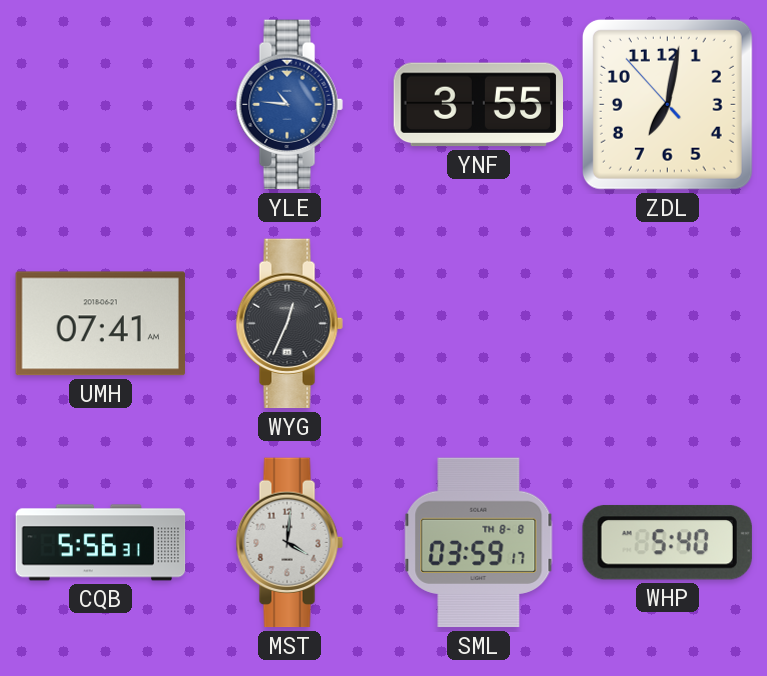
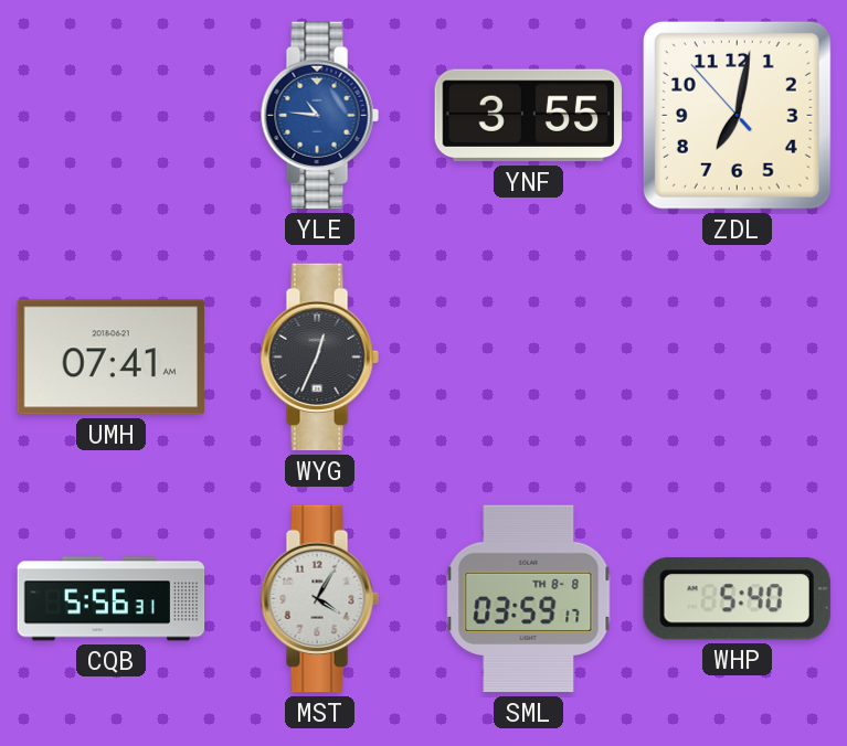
MST: 4:01 -> 4:05 (319, 599)
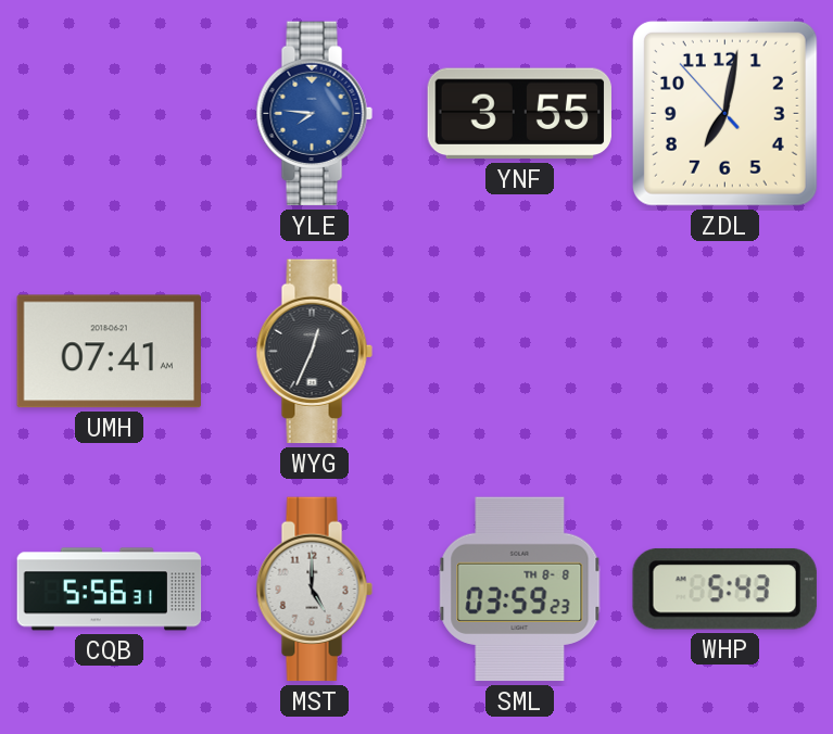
YLE: 10:46 -> 7:46 (314, 114)
MST: 4:05 -> 5:00 (314, 590)
SML: 03:59:17 -> 03:59:23 (520, 590)
WHP: 5:40 -> 5:43 (724, 589)
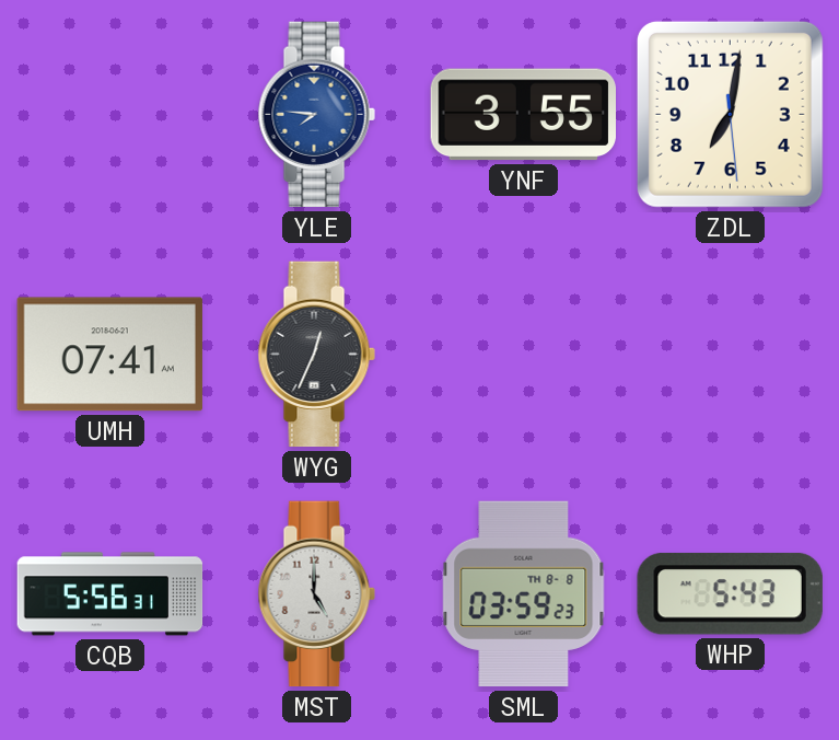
ZDL: 7:01:53 -> 7:01:29 (730, 114)
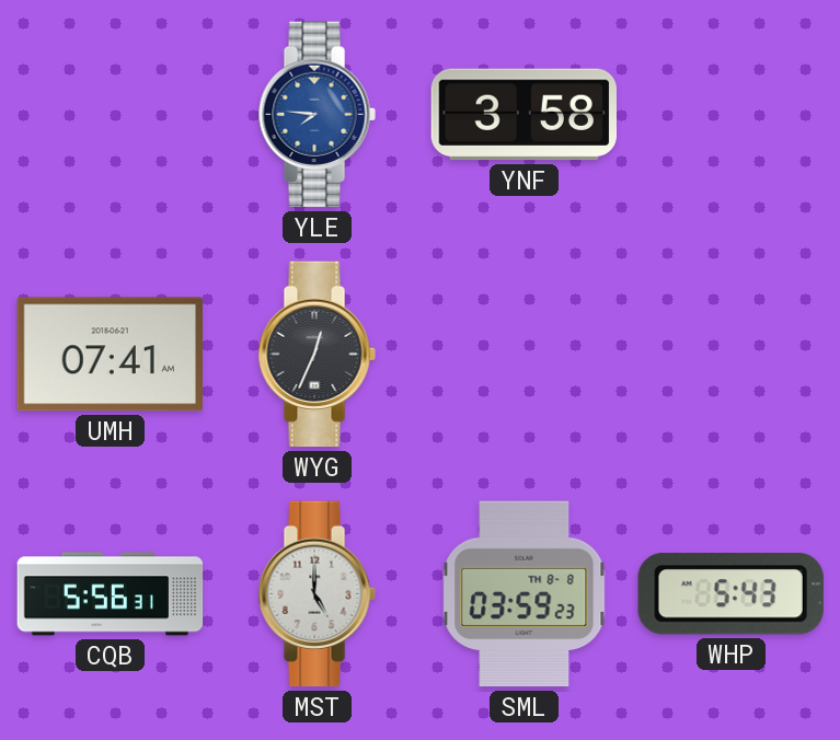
YNF: 3:55 -> 3:58 (525, 115)
ZDL: 7:01 -> none (730, 114)
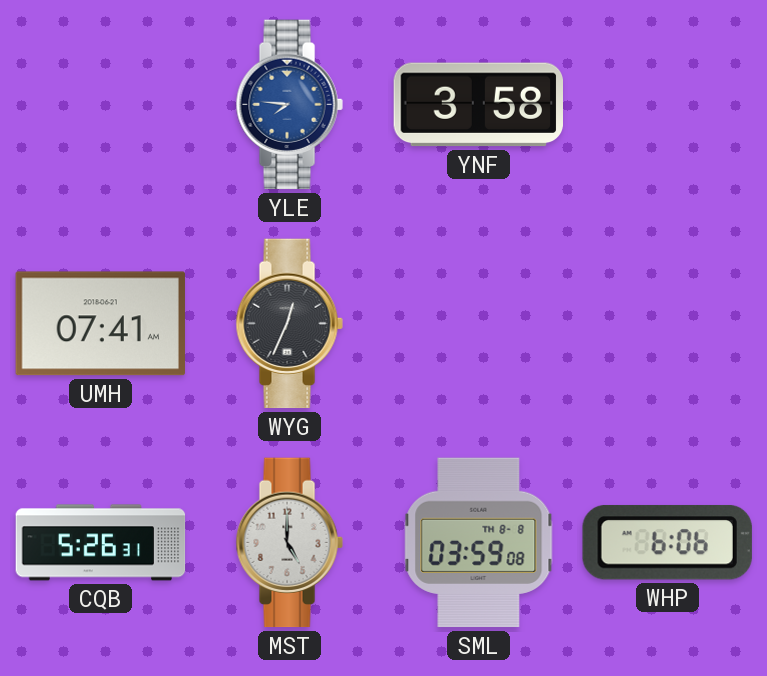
CQB: 5:56 -> 5:26 (101, 543)
SML: 03:59:23 -> 03:59:08 (479, 543)
WHP: 5:43 -> 6:06 (667, 542)
